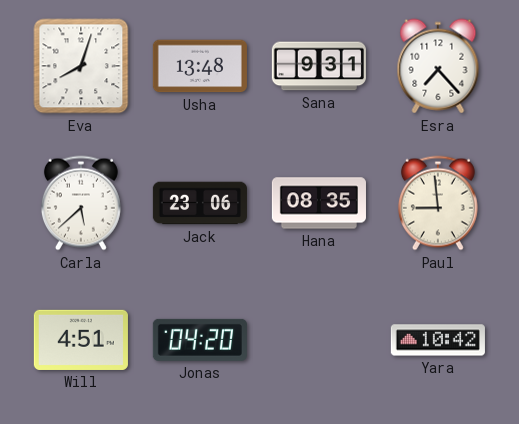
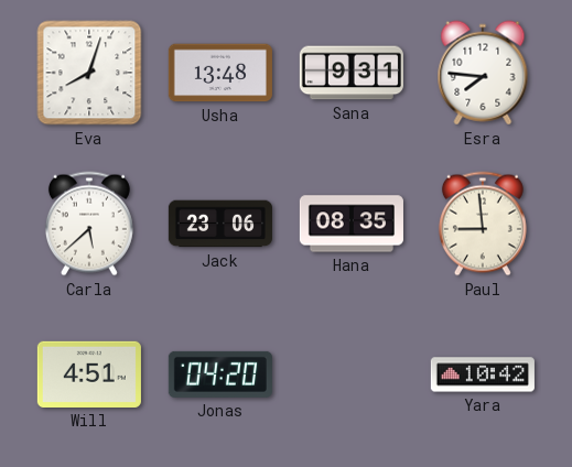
Esra: 7:23 -> 7:46 (483, 73)
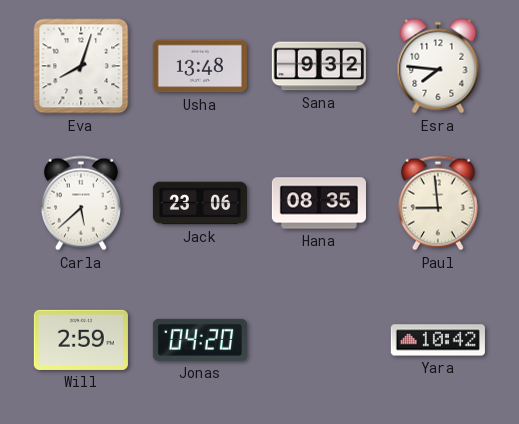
Sana: 9:31 -> 9:32 (319, 66)
Will: 4:51 -> 2:59 (81, 340)
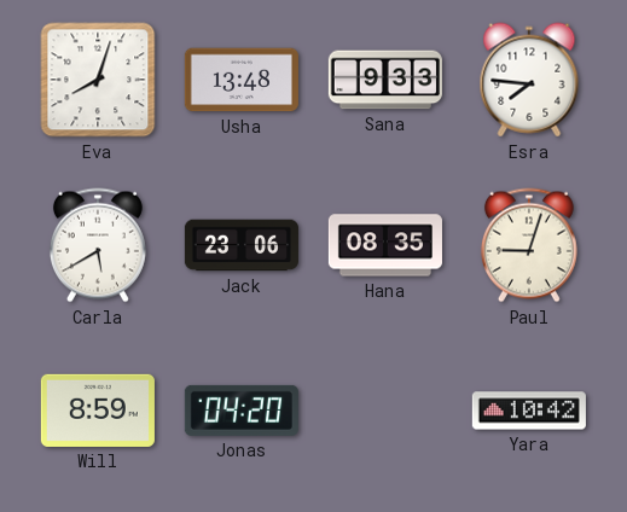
Sana: 9:32 -> 9:33 (385, 80)
Carla: 5:38 -> 5:40 (98, 245)
Paul: 8:59 -> 9:03 (529, 245)
Will: 2:59 -> 8:59 (98, 411)
